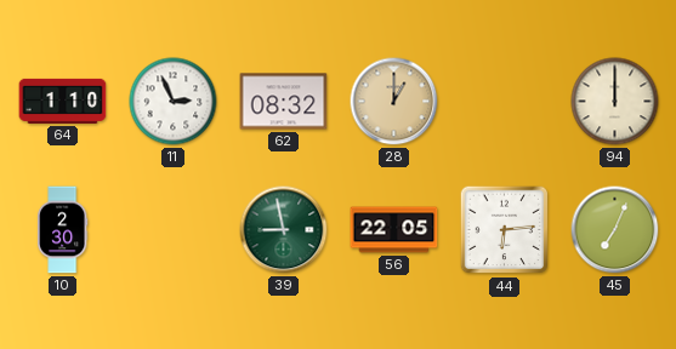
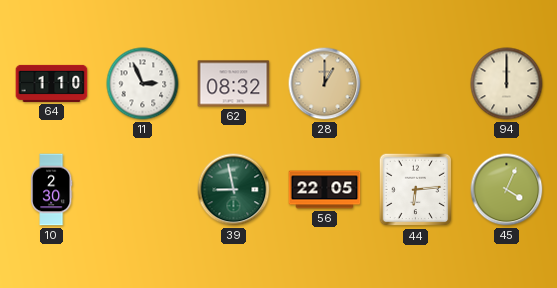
45: 7:04 -> 4:04 (507, 190)
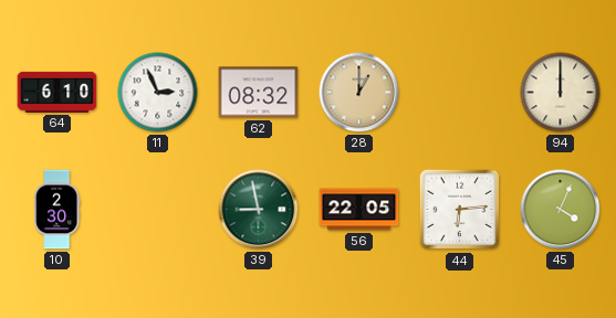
64: 1:10 -> 6:10 (58, 92)
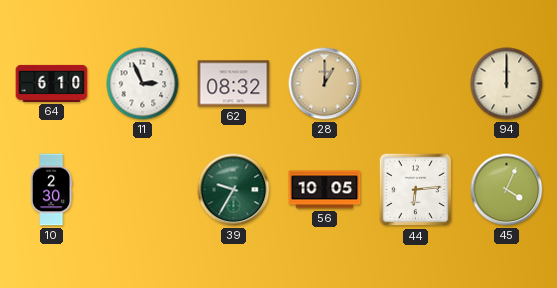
39: 8:58 -> 9:35 (234, 190)
56: 22:05 -> 10:05 (325, 190)
